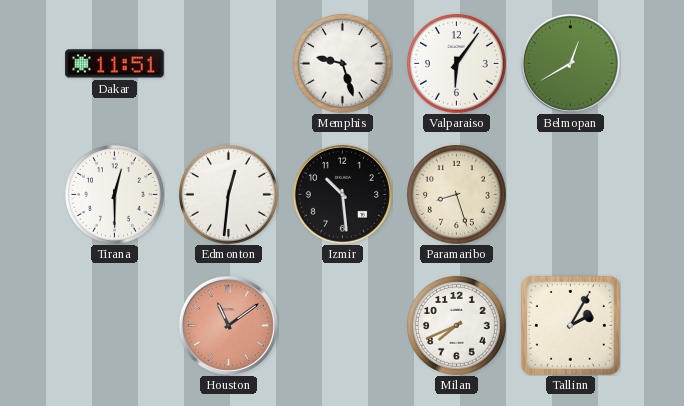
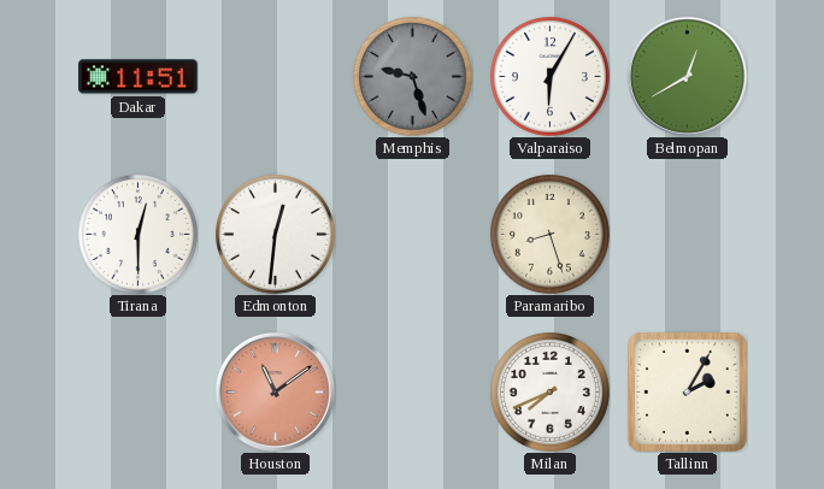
Memphis dial: white -> grey (413, 77)
Valparaiso: 6:06 -> 6:05 (551, 77)
Izmir: 10:29 -> none (342, 194)
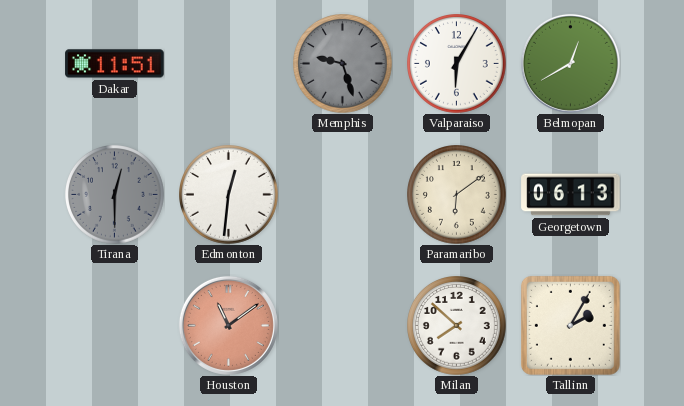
Tirana dial: white -> grey (115, 195)
Paramaribo: 8:27 -> 6:09 (457, 195)
Georgetown: none -> 06:13 (571, 195)
Milan: 7:41 -> 7:52 (457, 326)
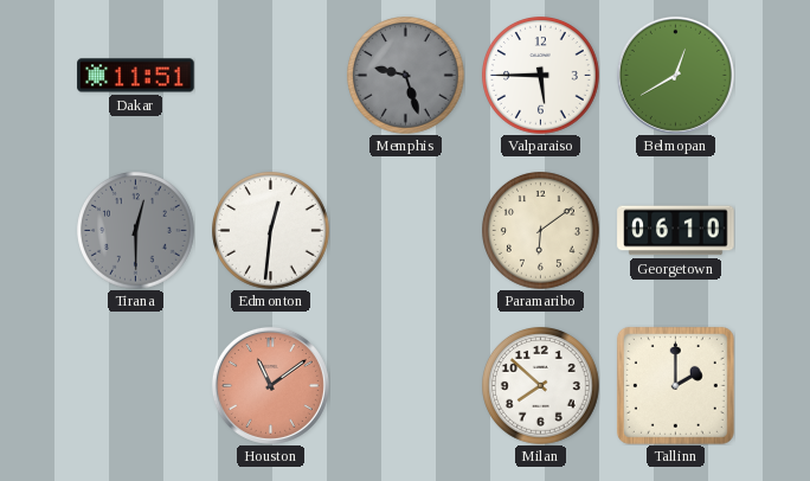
Valparaiso: 6:05 -> 5:45 (541, 76)
Georgetown: 06:13 -> 06:10 (676, 231)
Tallinn: 2:05 -> 2:00 (675, 385)
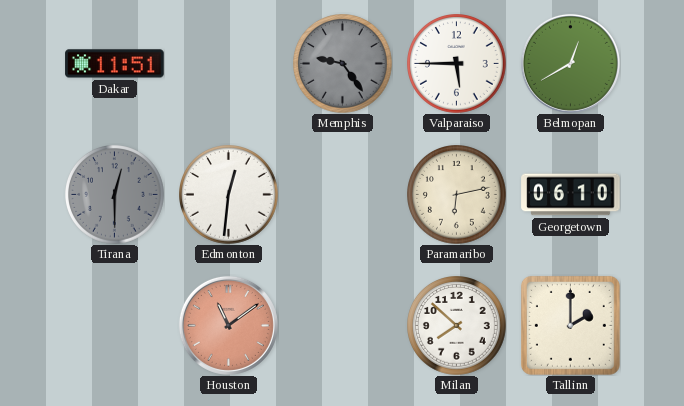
Memphis: 9:27 -> 9:24 (343, 64)
Paramaribo: 6:09 -> 6:13 (457, 195)
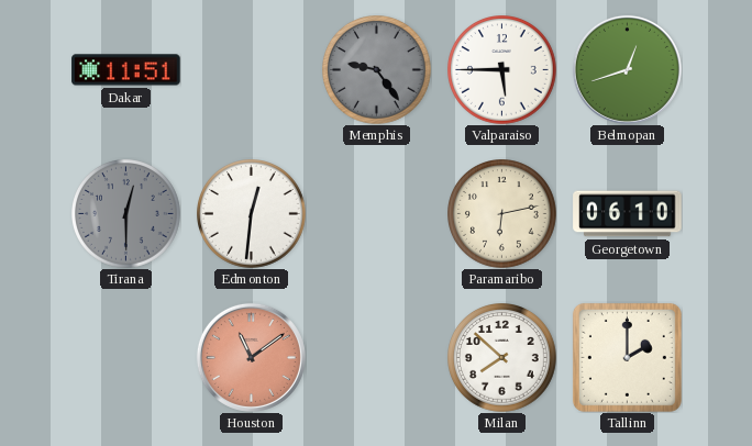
Belmopan: 12:40 -> 12:42 (627, 69)
